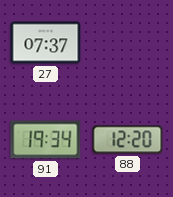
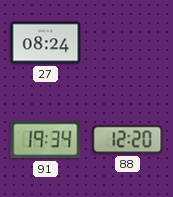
27: 07:37 -> 08:24 (46, 43)
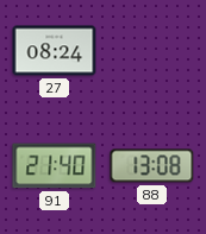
91: 19:34 -> 21:40 (55, 166)
88: 12:20 -> 13:08 (152, 166)
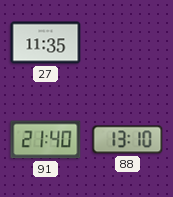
27: 08:24 -> 11:35 (46, 43)
88: 13:08 -> 13:10 (128, 140)
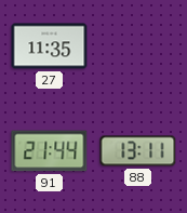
91: 21:40 -> 21:44 (50, 151)
88: 13:10 -> 13:11 (138, 151)
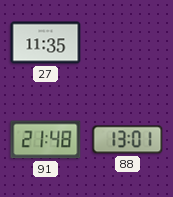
91: 21:44 -> 21:48 (46, 140)
88: 13:11 -> 13:01 (128, 140)
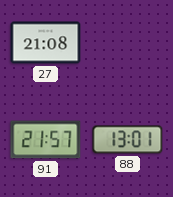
27: 11:35 -> 21:08 (46, 43)
91: 21:48 -> 21:57 (46, 140)
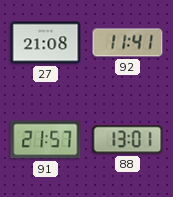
92: none -> 11:41 (128, 43)
